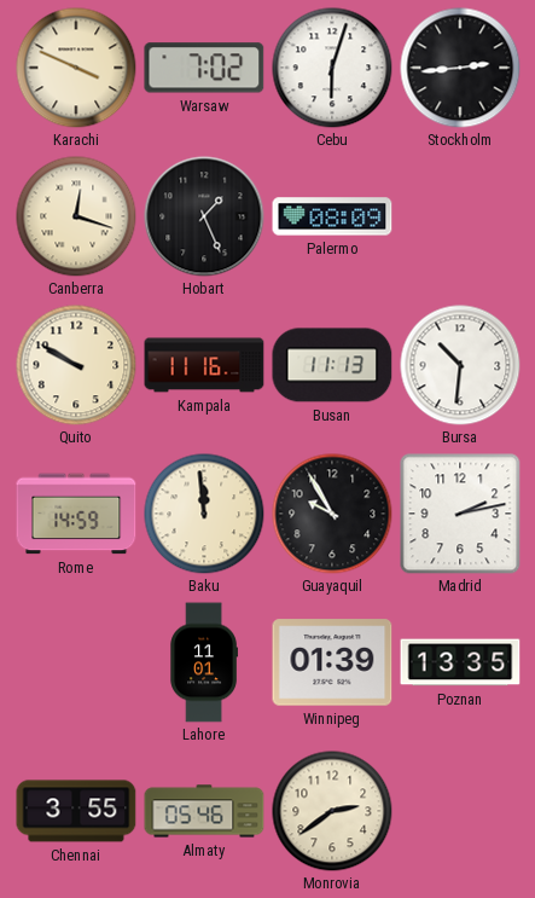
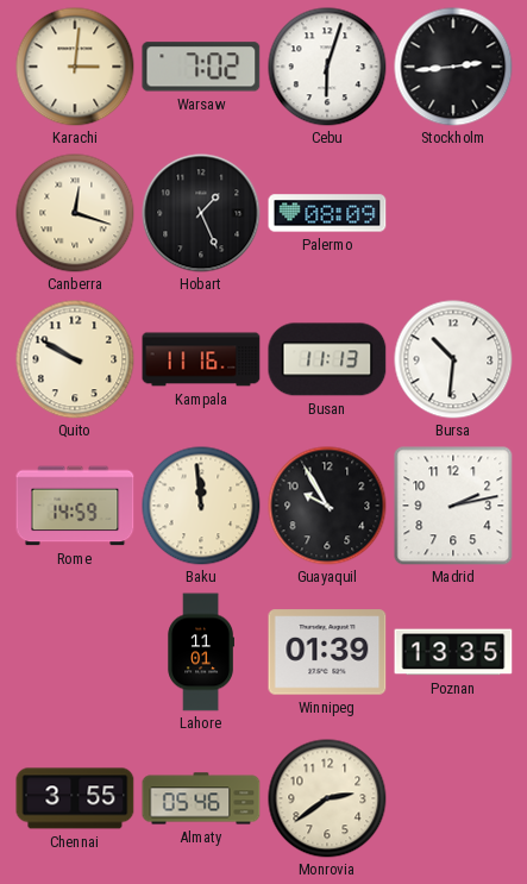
Karachi: 3:49 -> 3:01 (75, 67)
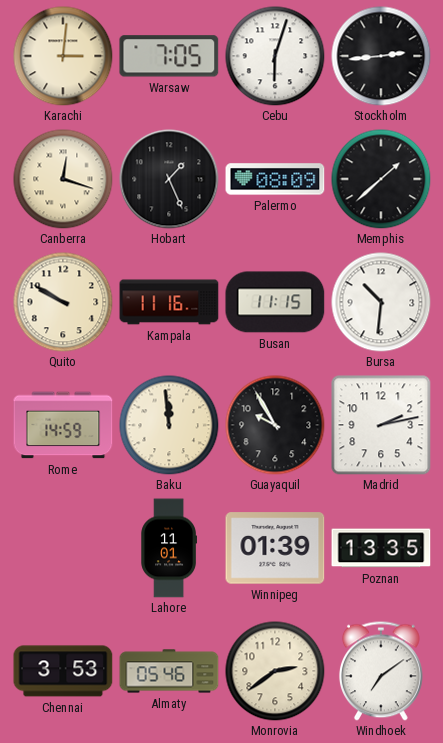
Warsaw: 7:02 -> 7:05 (169, 56)
Memphis: none -> 1:38 (381, 179)
Busan: 11:13 -> 11:15 (275, 302)
Chennai: 3:55 -> 3:53 (63, 671)
Windhoek: none -> 7:09 (381, 671)
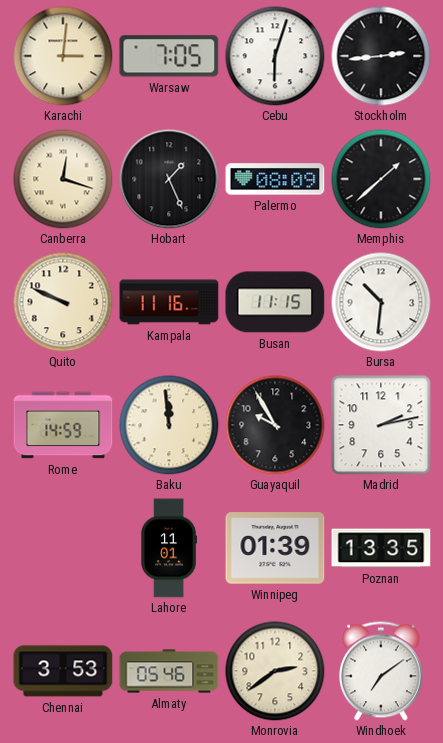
Quito: 9:50 -> 9:49 (63, 302)
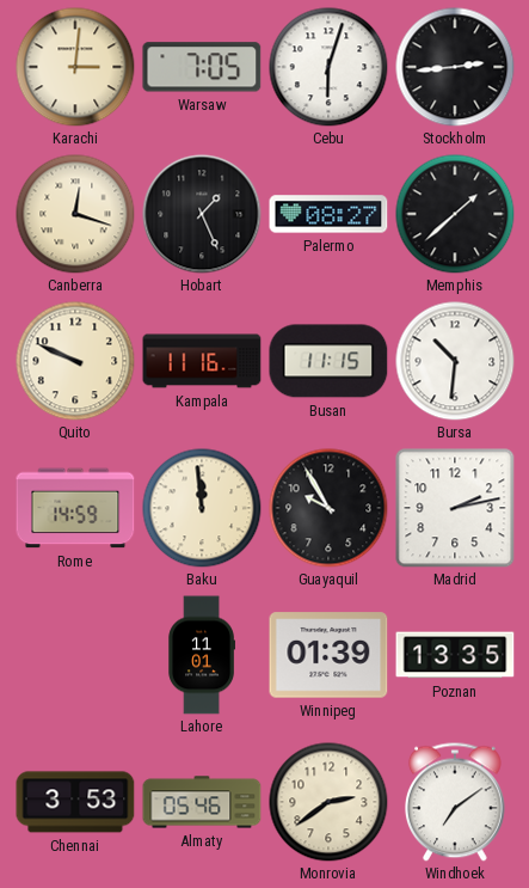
Palermo: 08:09 -> 08:27 (328, 214)
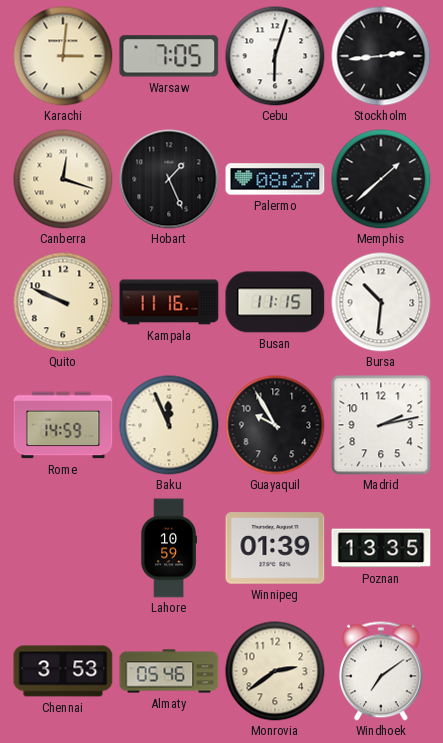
Baku: 11:59 -> 11:56 (169, 425)
Lahore: 11:01 -> 10:59 (168, 548)
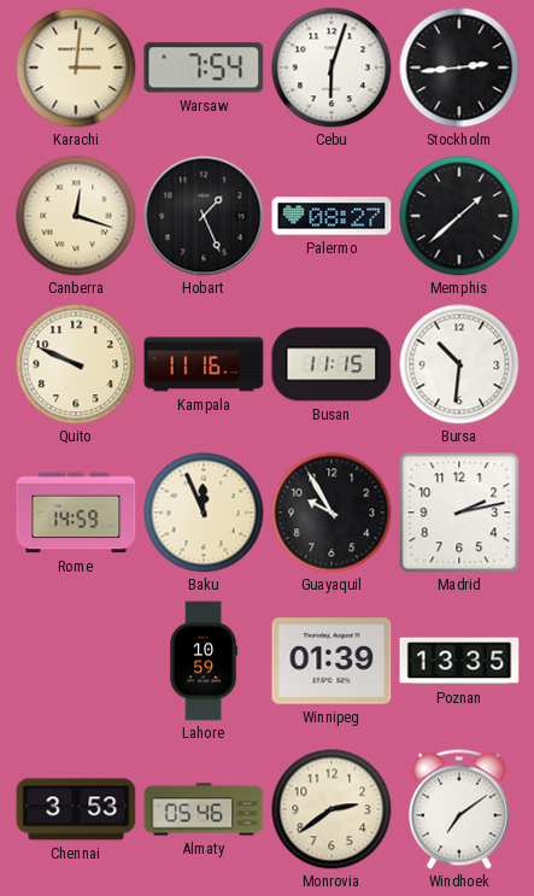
Warsaw: 7:05 -> 7:54 (204, 68)
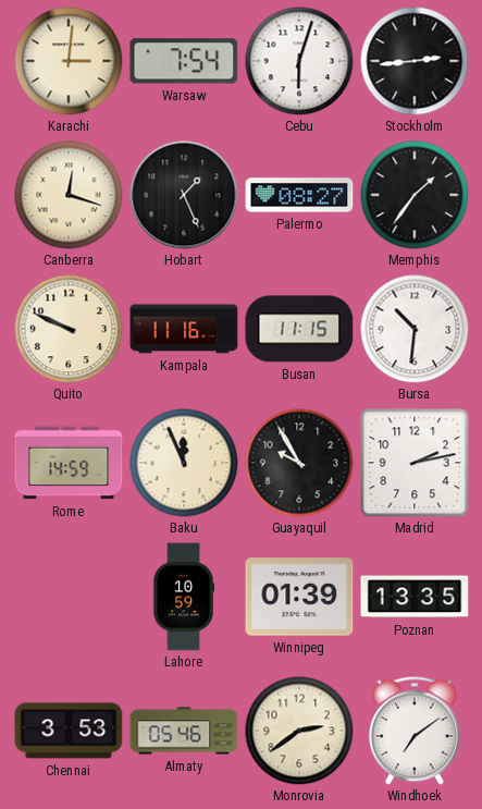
Memphis: 1:38 -> 1:36 (415, 195)
